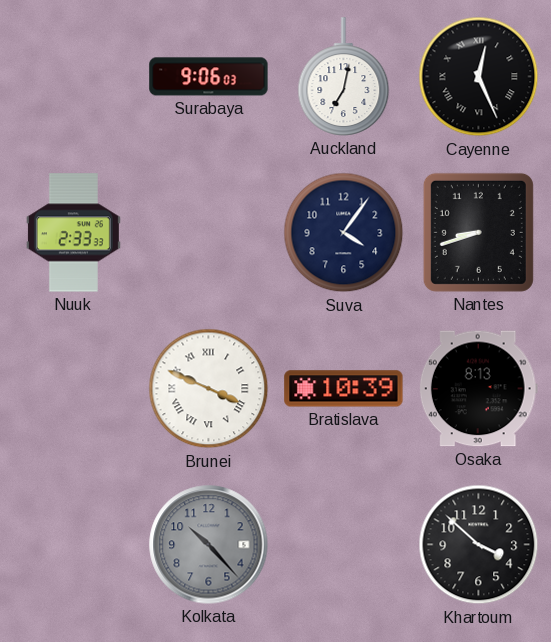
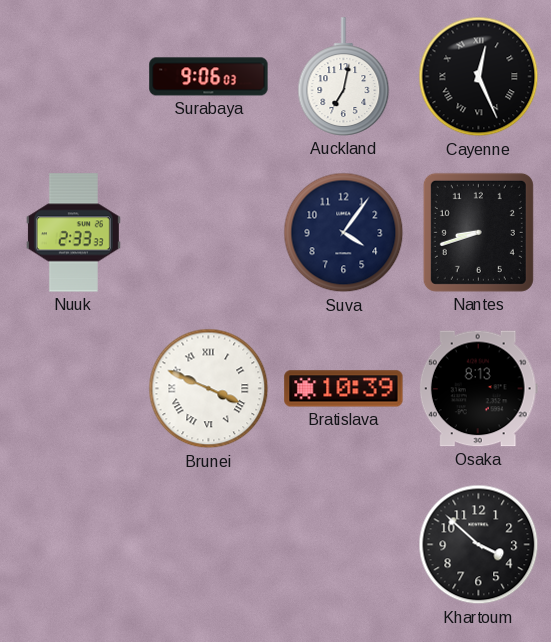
Kolkata: 10:23 -> none (209, 545)
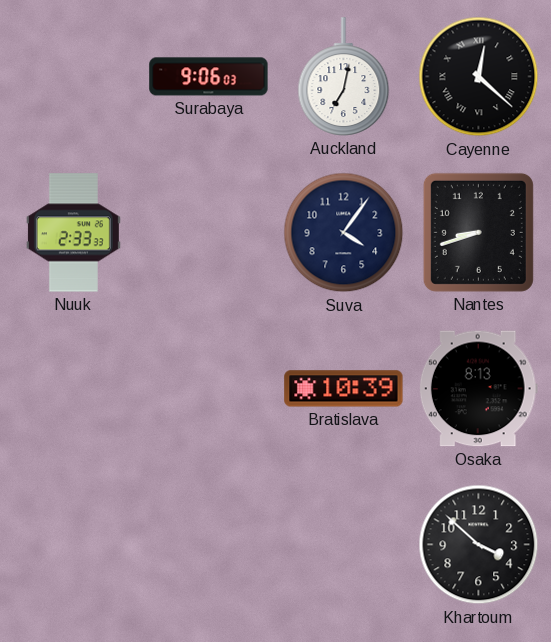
Cayenne: 12:26 -> 12:22 (479, 77)
Brunei: 3:49 -> none (209, 389)
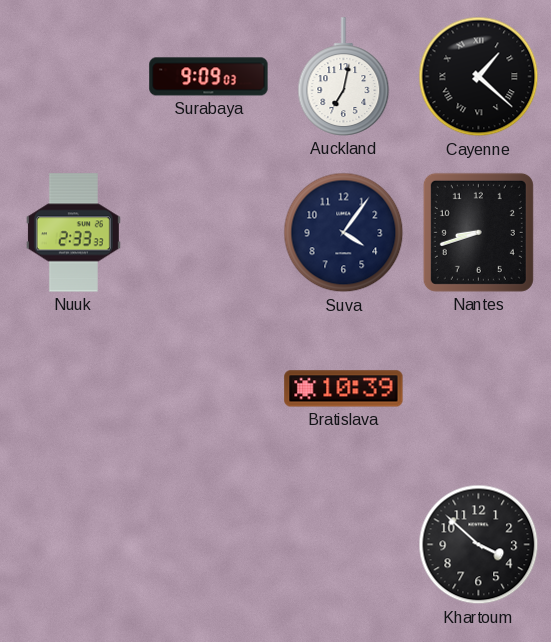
Surabaya: 9:06 -> 9:09 (209, 77)
Cayenne: 12:22 -> 1:22 (479, 77)
Osaka: 8:13 -> none (478, 389)
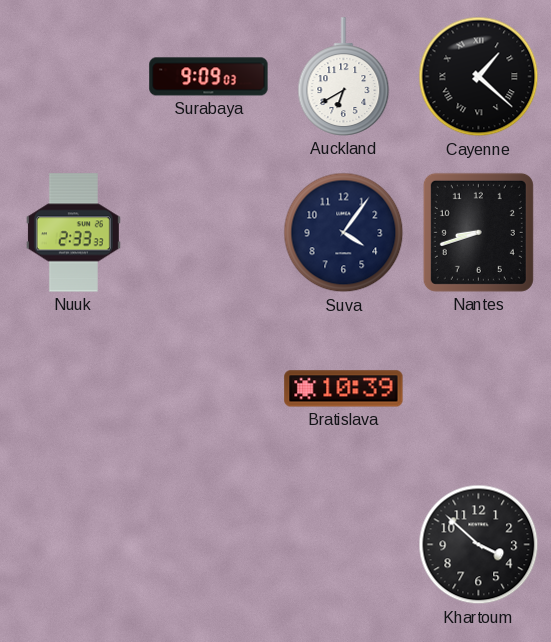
Auckland: 7:02 -> 6:40 (344, 77)
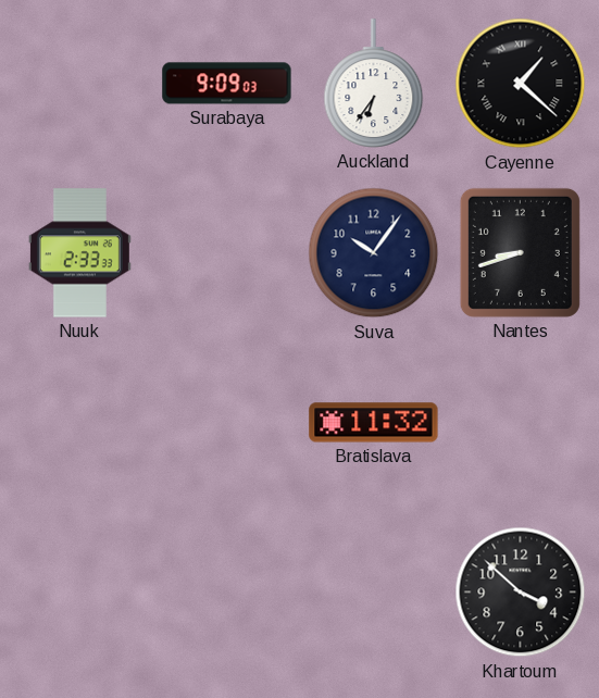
Auckland: 6:40 -> 6:36 (374, 84)
Suva: 4:06 -> 10:06 (374, 253)
Bratislava: 10:39 -> 11:32 (374, 423)
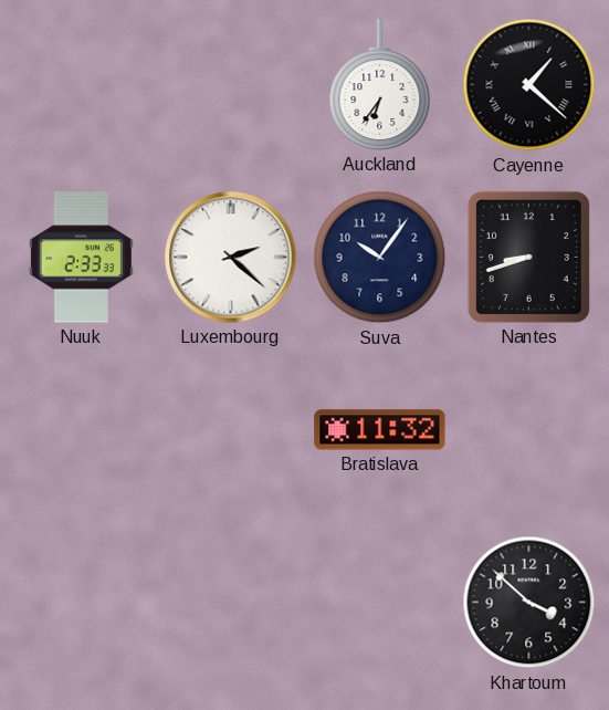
Surabaya: 9:09 -> none (227, 84)
Luxembourg: none -> 2:22 (231, 258)
